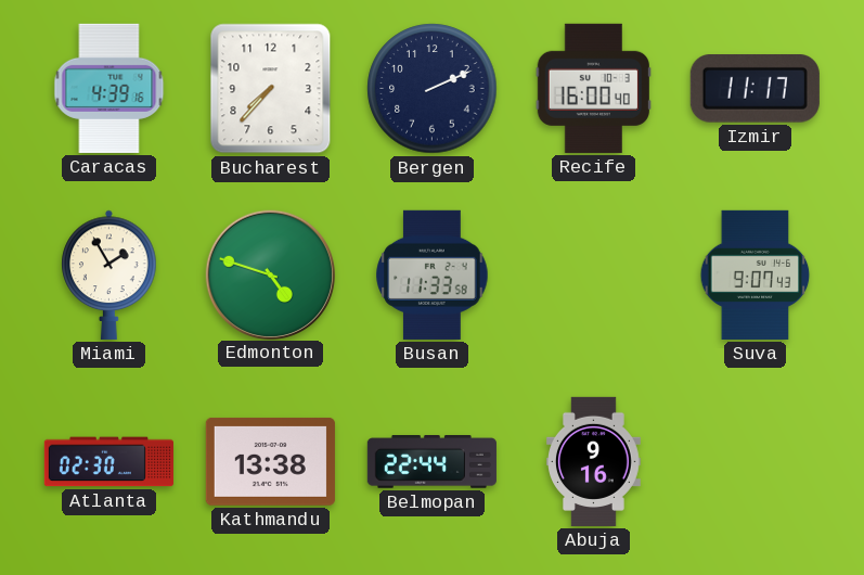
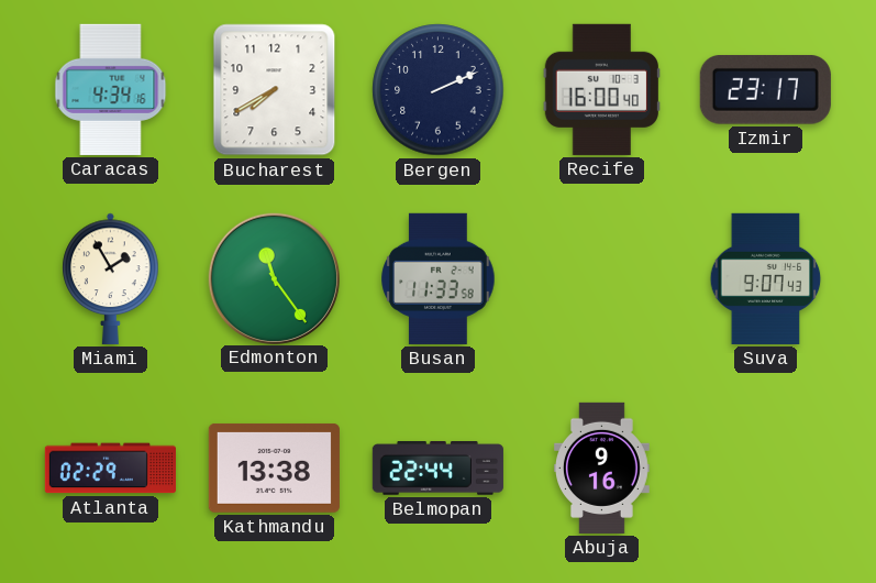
Caracas: 4:39 -> 4:34 (111, 89)
Bucharest: 7:37 -> 7:40 (275, 90)
Izmir: 11:17 -> 23:17 (765, 90)
Edmonton: 4:48 -> 11:24 (274, 278)
Atlanta: 02:30 -> 02:29 (110, 469)
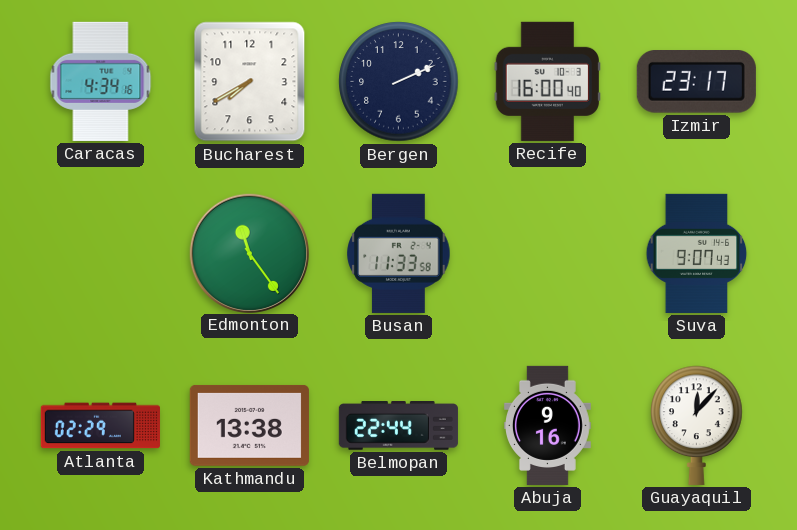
Miami: 1:55 -> none (111, 278)
Guayaquil: none -> 12:07 (697, 425)
